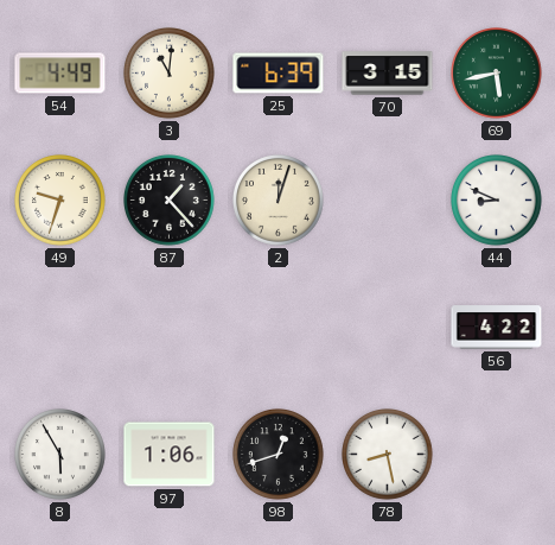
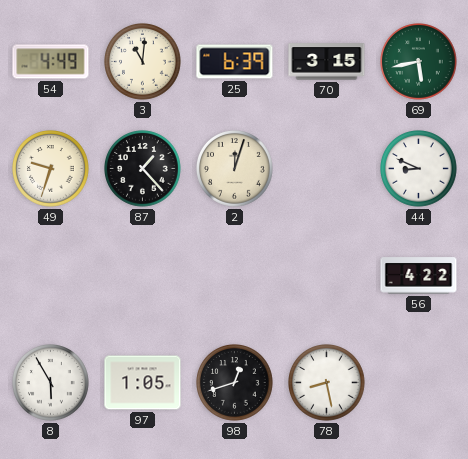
97: 1:06 -> 1:05 (143, 383)
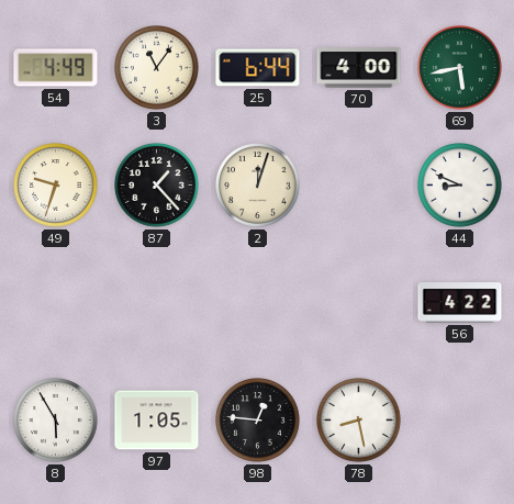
3: 11:01 -> 11:06 (157, 68)
25: 6:39 -> 6:44 (258, 68)
70: 3:15 -> 4:00 (359, 68)
98: 12:42 -> 12:46 (258, 421)
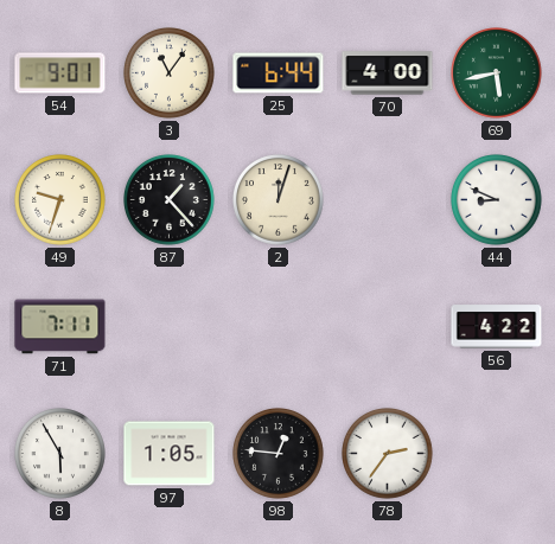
54: 4:49 -> 9:01 (60, 73)
71: none -> 7:11 (60, 327)
78: 8:28 -> 2:36 (388, 454)
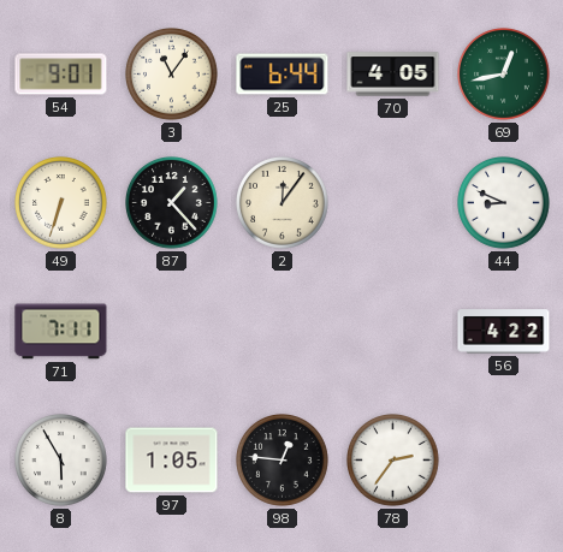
70: 4:00 -> 4:05 (393, 75)
69: 5:43 -> 12:43 (504, 75)
49: 9:33 -> 6:33 (61, 203)
2: 12:03 -> 12:06 (283, 203)
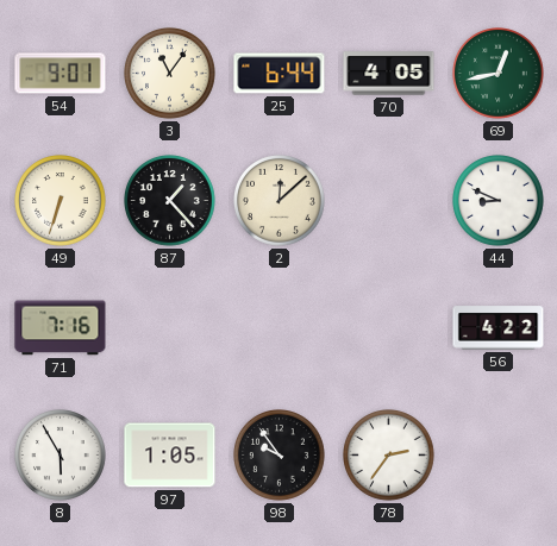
2: 12:06 -> 12:08 (280, 201)
71: 7:11 -> 7:16 (61, 328)
98: 12:46 -> 9:54 (280, 456)
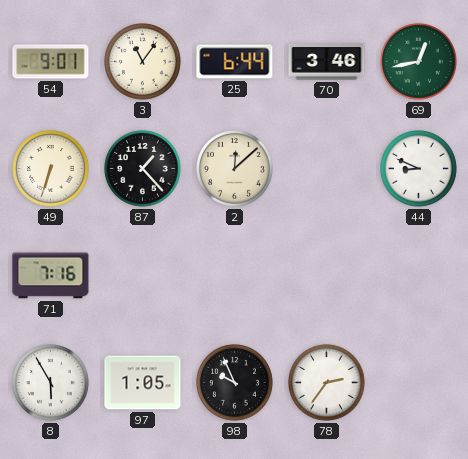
70: 4:05 -> 3:46 (327, 62)
56: 4:22 -> none (499, 328)
98: 9:54 -> 9:56 (235, 383)
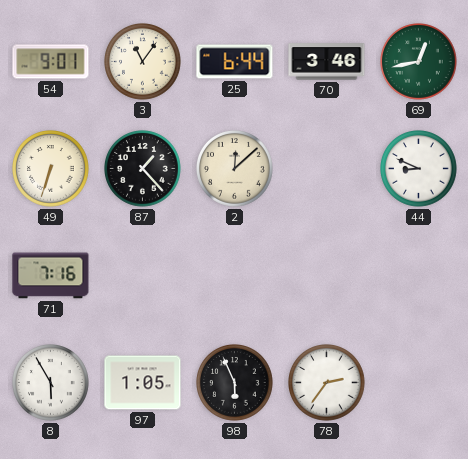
98: 9:56 -> 5:56 (235, 383)
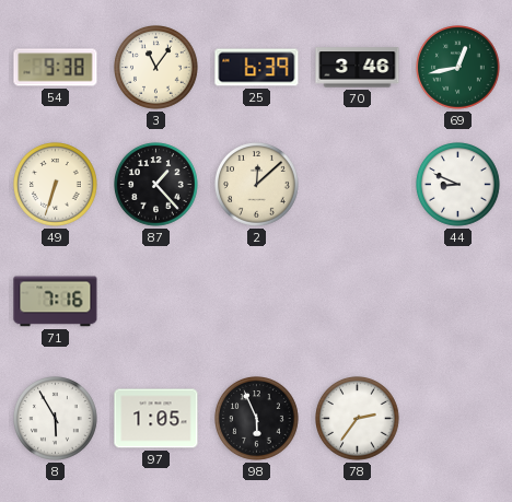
54: 9:01 -> 9:38 (56, 68)
25: 6:44 -> 6:39 (257, 68)
